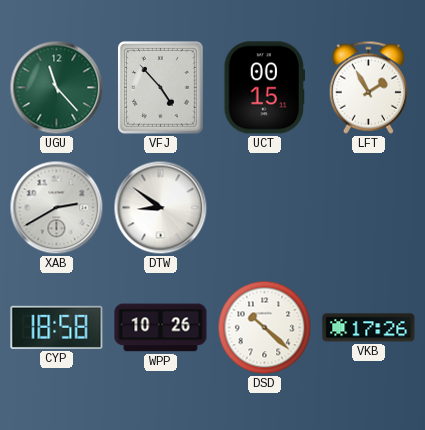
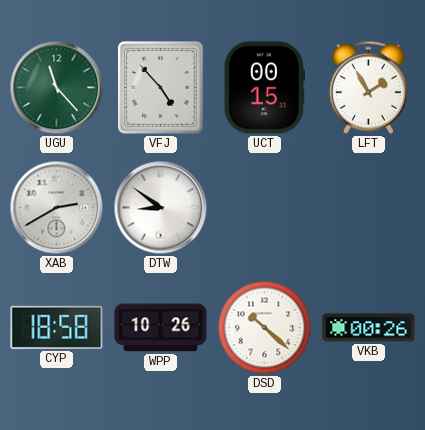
VKB: 17:26 -> 00:26 (369, 328)
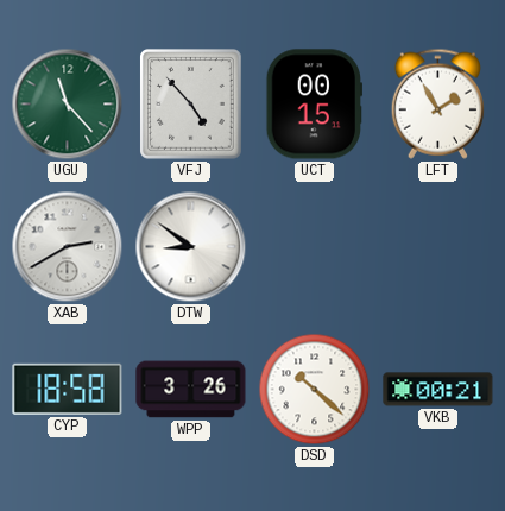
WPP: 10:26 -> 3:26 (191, 390)
VKB: 00:26 -> 00:21 (438, 390)
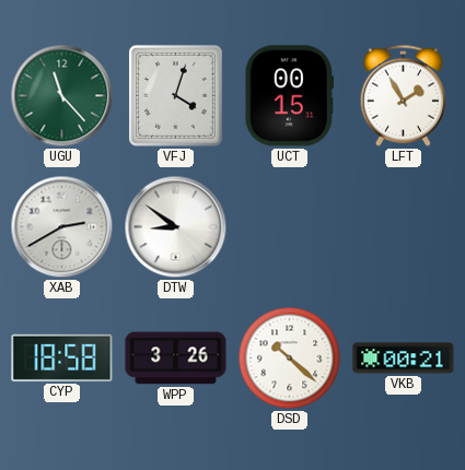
VFJ: 4:53 -> 4:03 (176, 96)
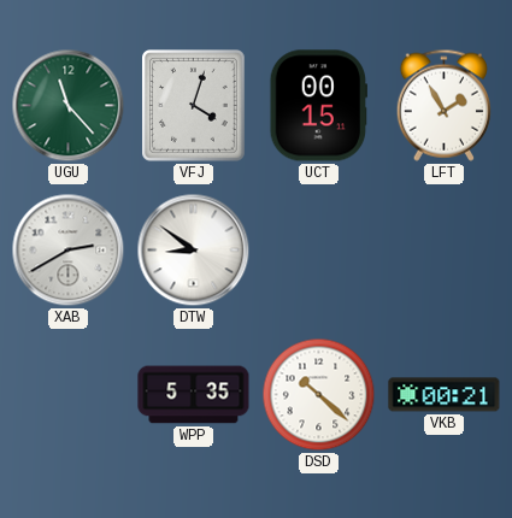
CYP: 18:58 -> none (62, 357)
WPP: 3:26 -> 5:35 (194, 395)
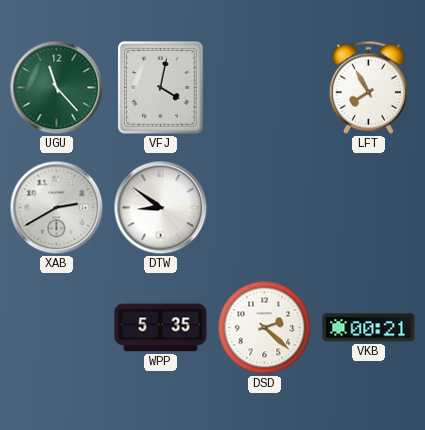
VFJ: 4:03 -> 4:02 (161, 88)
UCT: 00:15 -> none (318, 106)
LFT: 1:55 -> 7:55 (368, 87)
DSD: 10:22 -> 2:22 (265, 328)
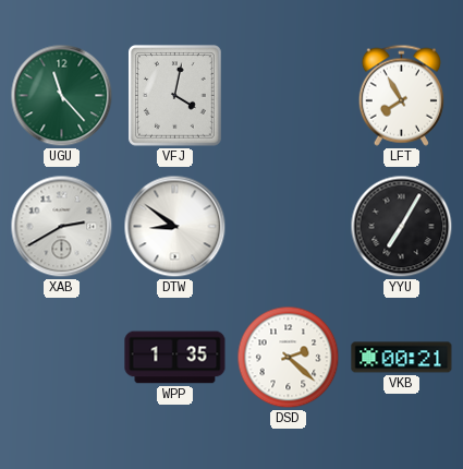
YYU: none -> 7:05 (402, 227)
WPP: 5:35 -> 1:35 (175, 358)
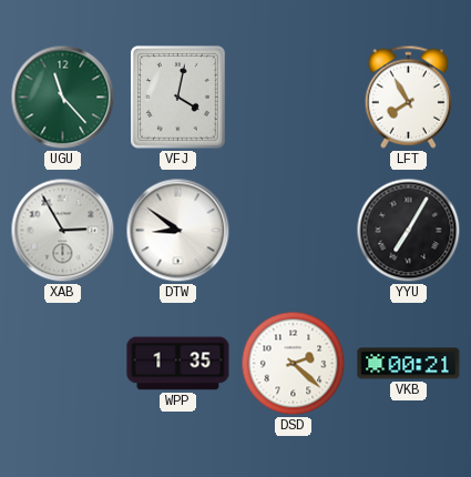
XAB: 2:40 -> 2:55 (63, 231)
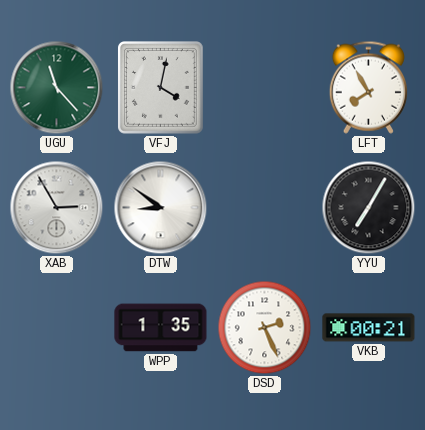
DSD: 2:22 -> 2:26 (265, 328)
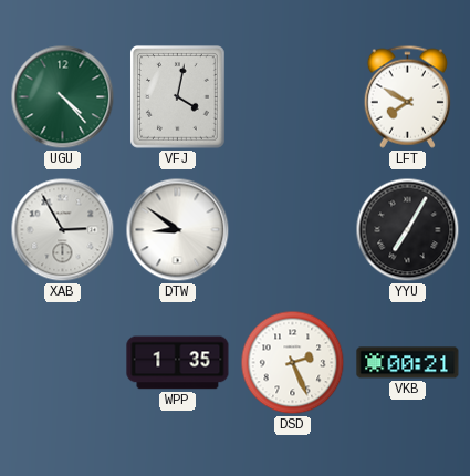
UGU: 11:23 -> 4:23 (63, 97)
LFT: 7:55 -> 7:50 (407, 96)
